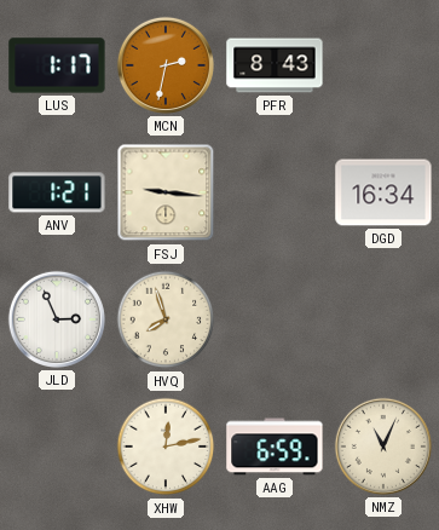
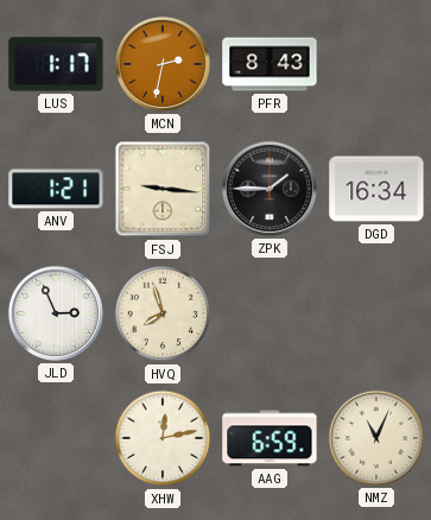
ZPK: none -> 1:45 (270, 189)
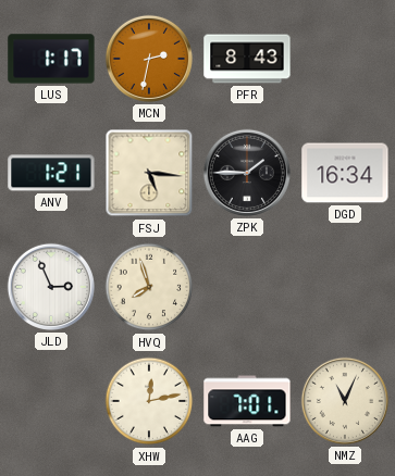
FSJ: 9:16 -> 5:16 (149, 173)
AAG: 6:59 -> 7:01 (247, 401)
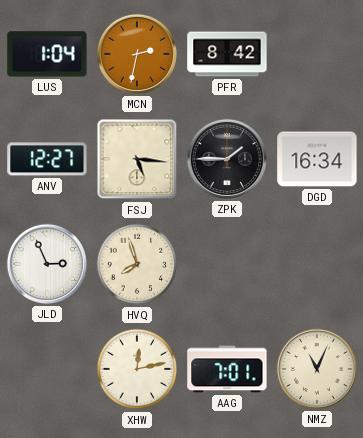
LUS: 1:17 -> 1:04 (47, 54)
PFR: 8:43 -> 8:42 (227, 54)
ANV: 1:21 -> 12:27 (47, 159)
